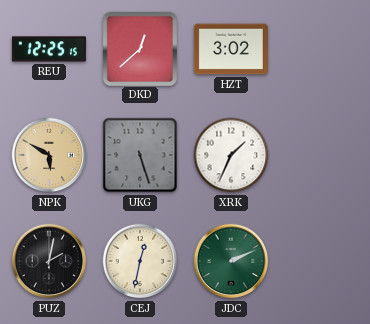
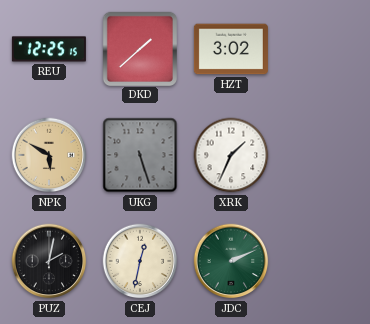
DKD: 12:38 -> 1:38 (139, 48)
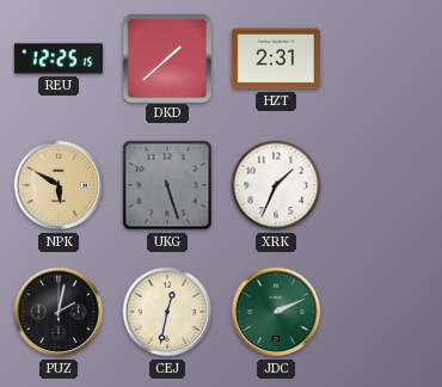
HZT: 3:02 -> 2:31 (276, 59)
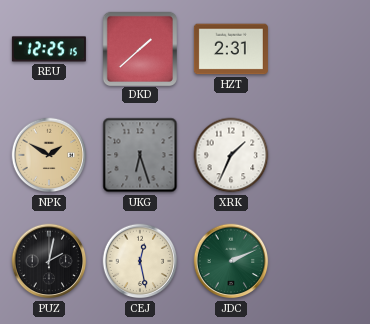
NPK: 5:50 -> 1:50 (49, 155)
UKG: 5:27 -> 6:27 (140, 155)
CEJ: 12:32 -> 12:28 (140, 261)
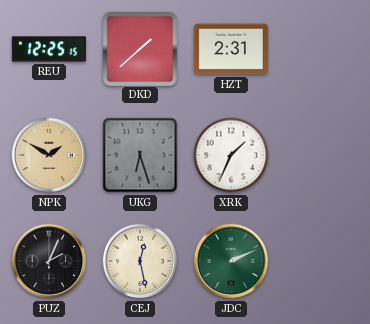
PUZ: 2:02 -> 2:04 (49, 261)
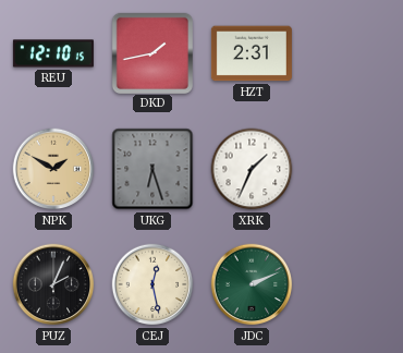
REU: 12:25 -> 12:10 (53, 53)
DKD: 1:38 -> 1:43 (151, 52)
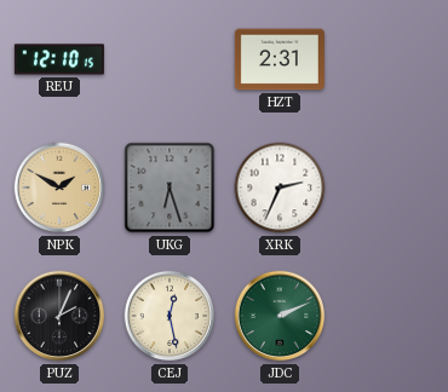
DKD: 1:43 -> none (151, 52)
XRK: 1:34 -> 2:34 (280, 188)
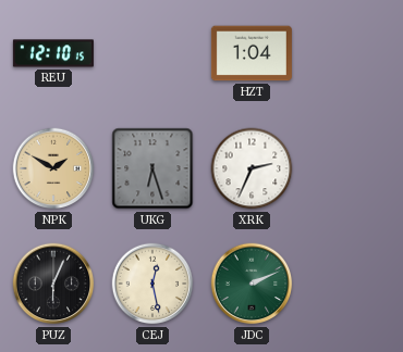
HZT: 2:31 -> 1:04 (252, 53)
PUZ: 2:04 -> 6:04 (53, 284)
